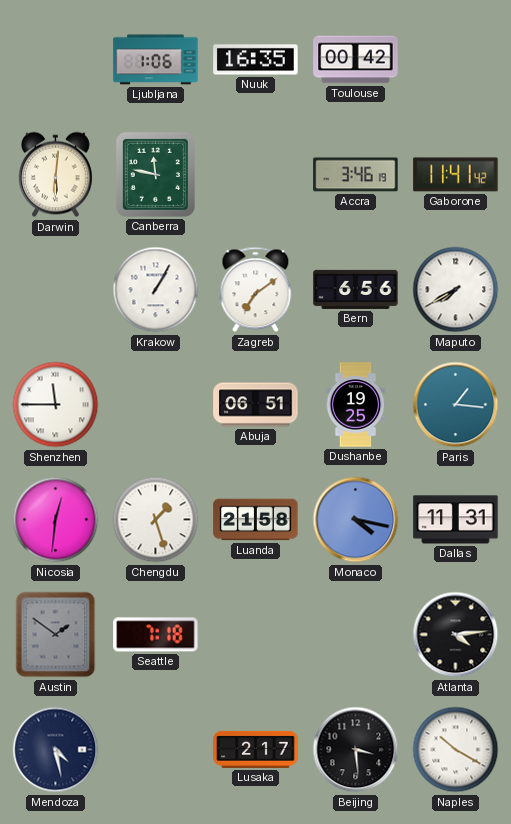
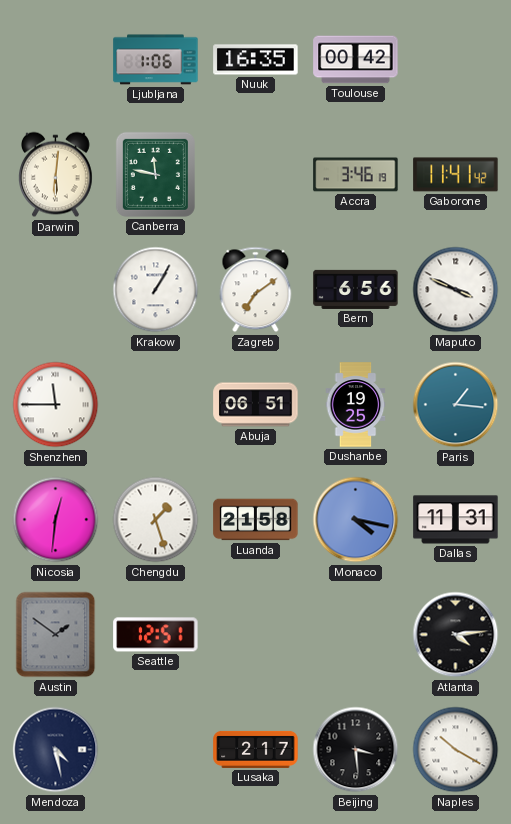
Maputo: 7:40 -> 3:49 (456, 290)
Seattle: 7:18 -> 12:51 (156, 635)
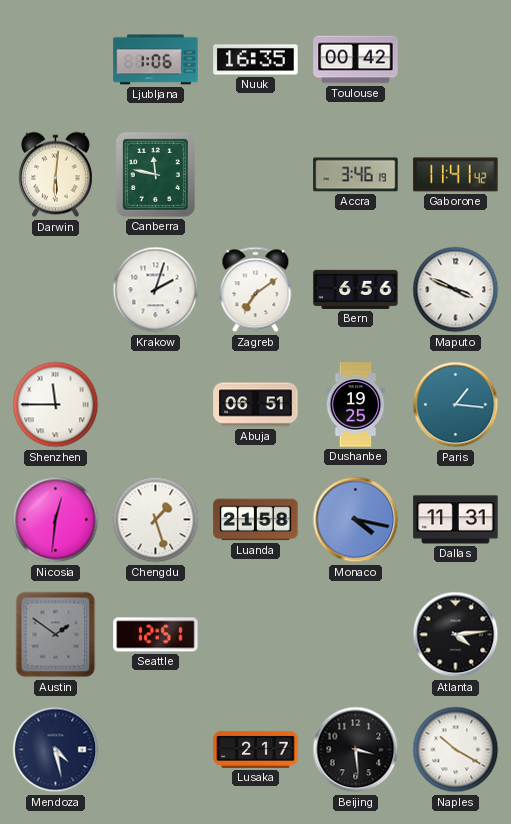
Krakow: 1:05 -> 2:03 (156, 290)
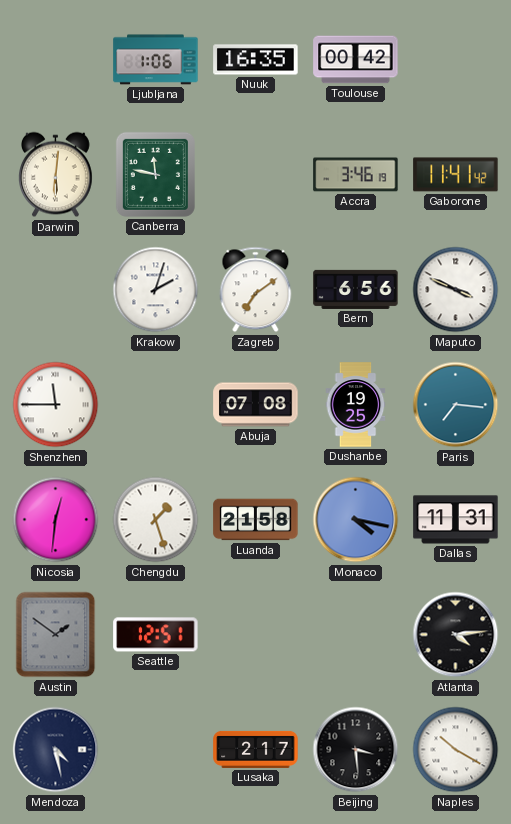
Abuja: 06:51 -> 07:08 (256, 405)
Paris: 1:16 -> 7:16 (456, 405)
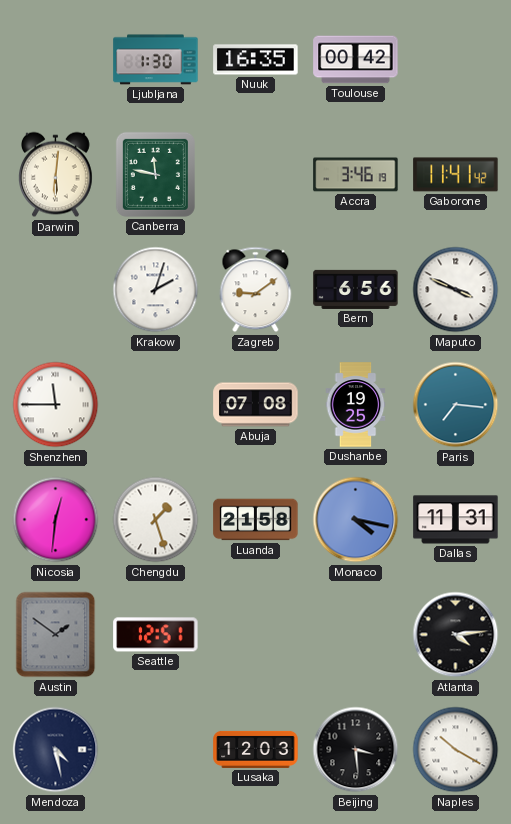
Ljubljana: 1:06 -> 1:30 (156, 60)
Zagreb: 7:09 -> 9:09 (256, 290)
Lusaka: 2:17 -> 12:03 (256, 749)
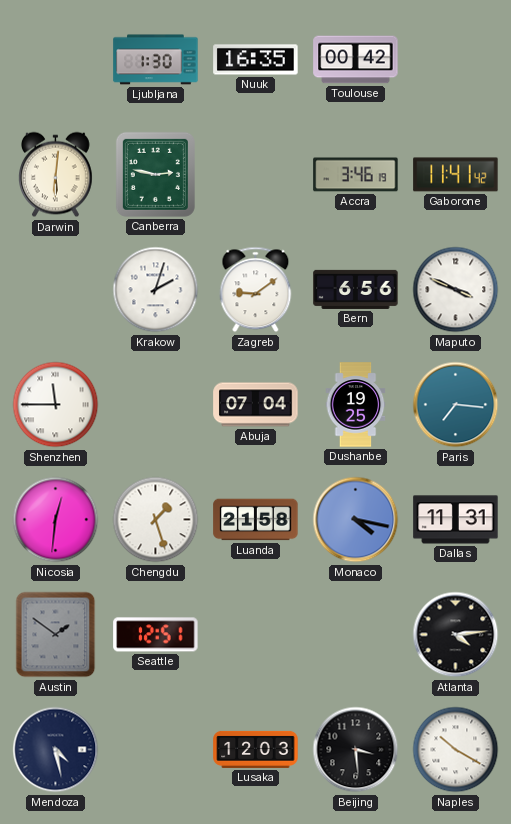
Canberra: 11:47 -> 2:47 (155, 174)
Abuja: 07:08 -> 07:04 (256, 405)
